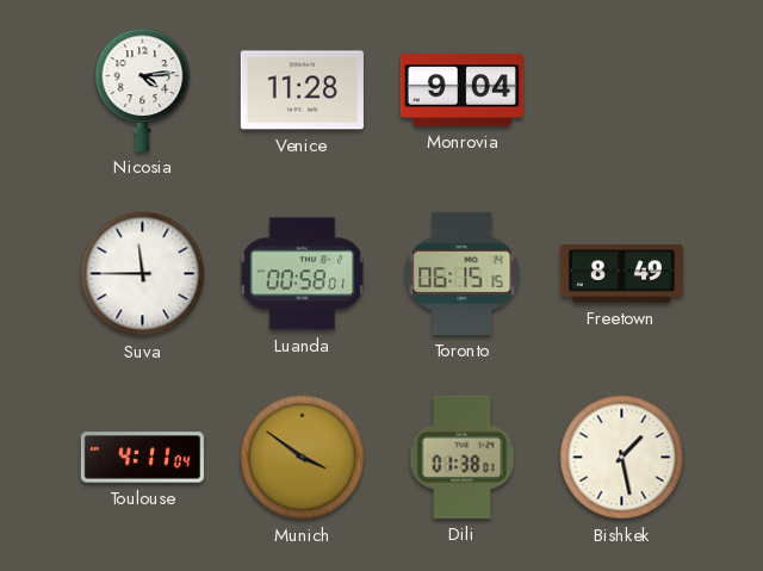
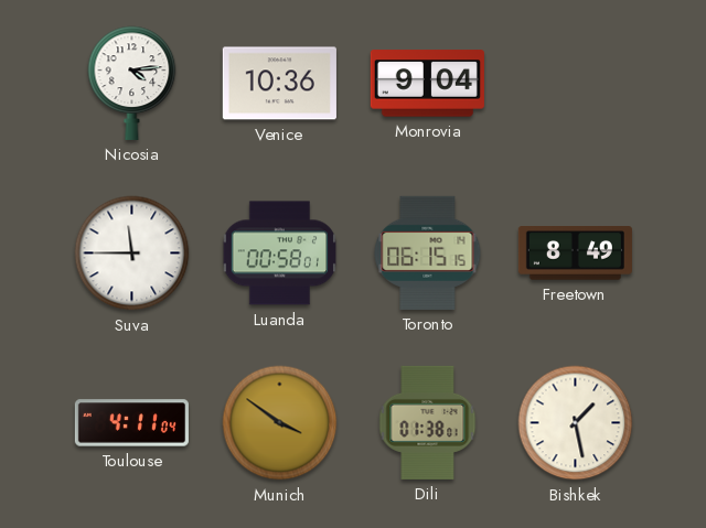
Venice: 11:28 -> 10:36 (279, 84)
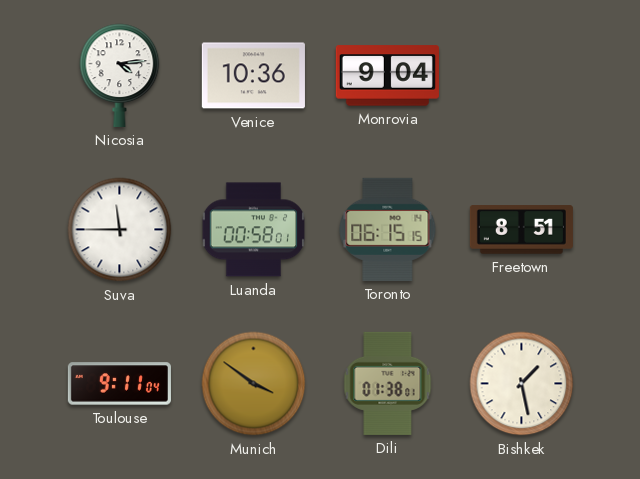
Freetown: 8:49 -> 8:51 (521, 230)
Toulouse: 4:11 -> 9:11 (119, 384)
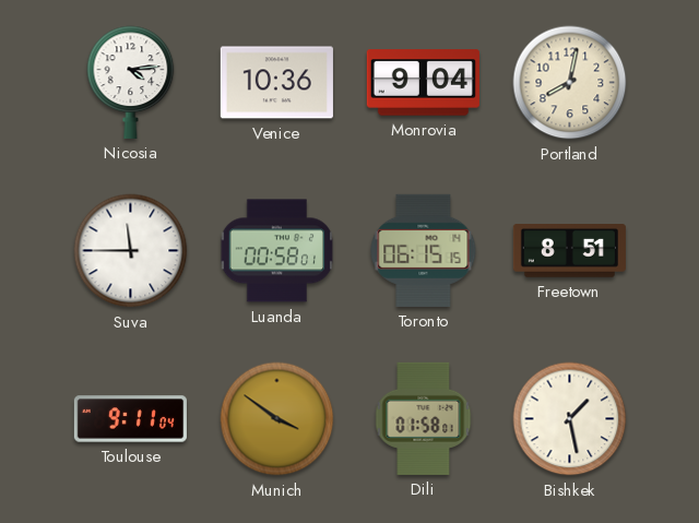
Portland: none -> 8:02 (570, 83)
Dili: 01:38 -> 01:58 (424, 418)
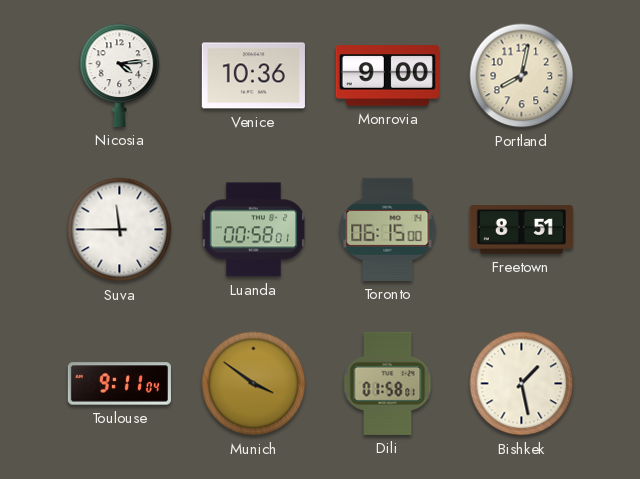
Monrovia: 9:04 -> 9:00 (387, 76)
Toronto: 06:15:15 -> 06:15:00 (388, 229)
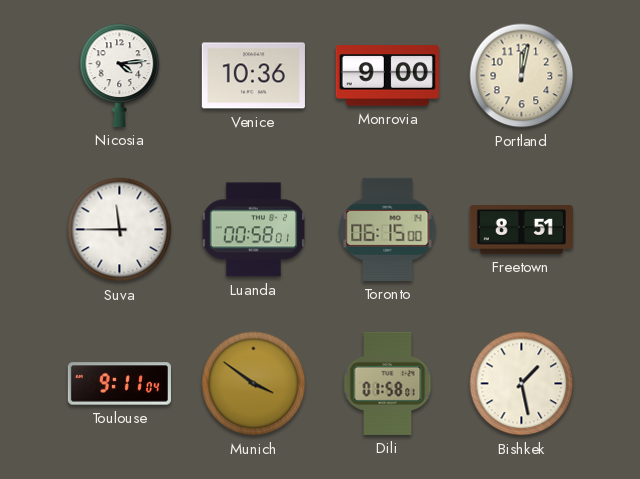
Portland: 8:02 -> 12:02 (522, 76)
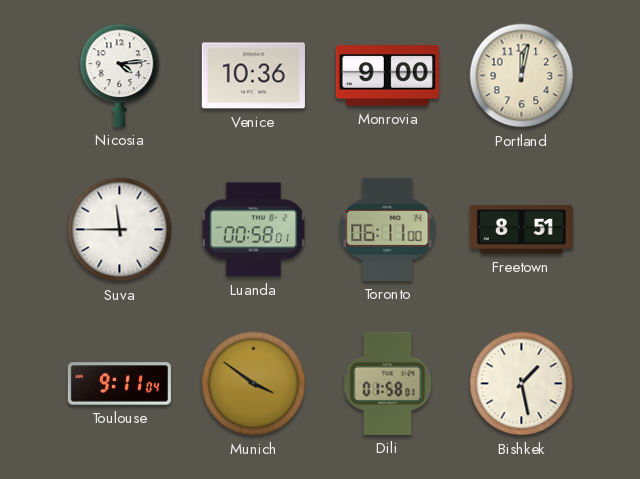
Toronto: 06:15 -> 06:11 (388, 229)
